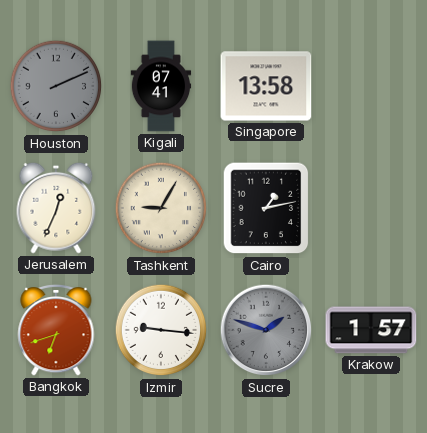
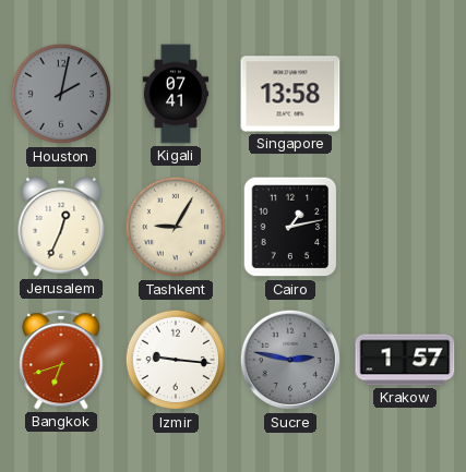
Houston: 2:11 -> 2:02 (61, 94)
Sucre: 1:48 -> 2:47 (290, 360)
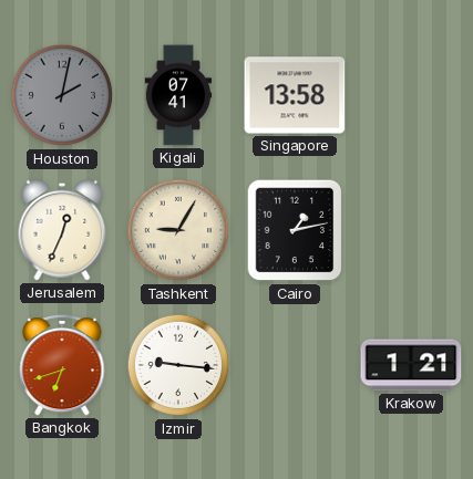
Sucre: 2:47 -> none (290, 360)
Krakow: 1:57 -> 1:21 (411, 365)
